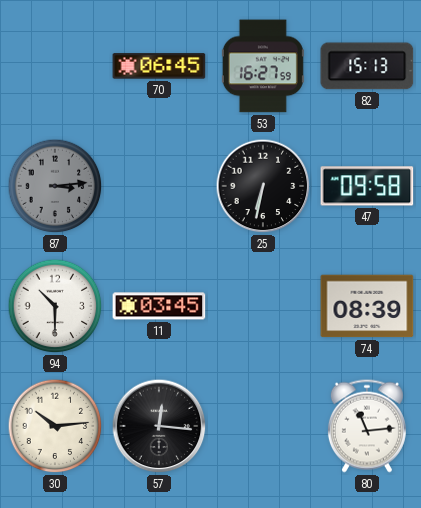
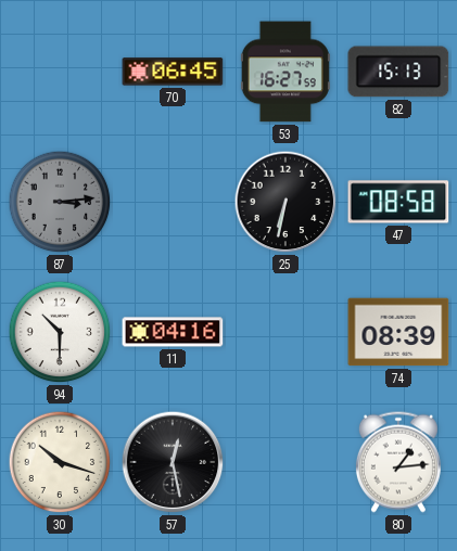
47: 09:58 -> 08:58 (398, 202)
11: 03:45 -> 04:16 (173, 332)
30: 10:14 -> 10:18 (60, 462)
57: 12:16 -> 12:28 (173, 462)
80: 11:14 -> 1:14 (398, 462)
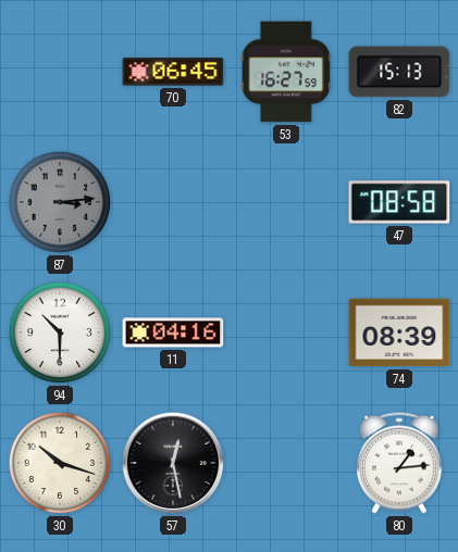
25: 6:32 -> none (285, 202)
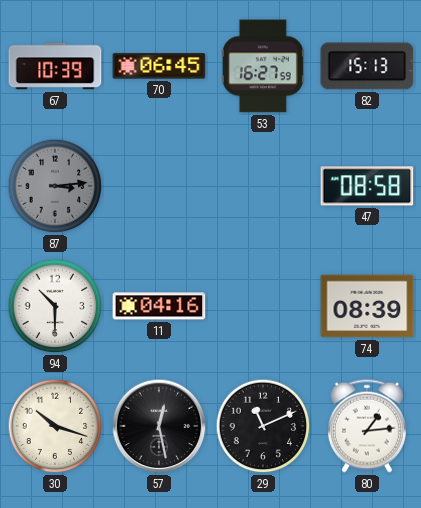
67: none -> 10:39 (55, 66)
29: none -> 11:11 (263, 426)
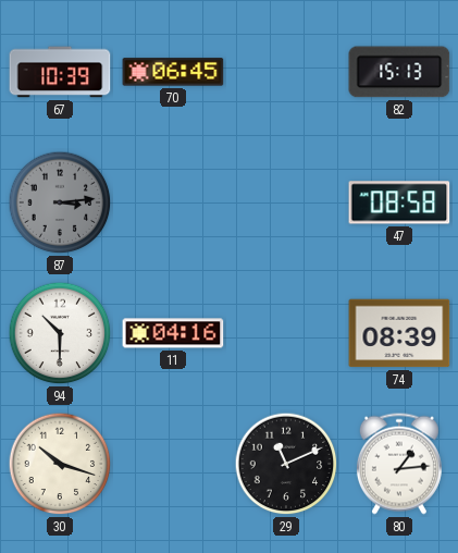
53: 16:27 -> none (263, 66)
57: 12:28 -> none (159, 426)
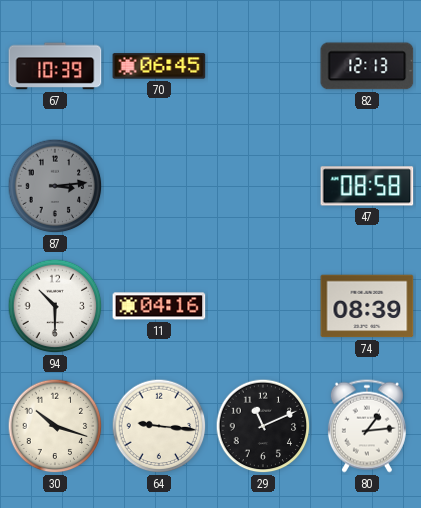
82: 15:13 -> 12:13 (367, 66)
64: none -> 9:16 (159, 426)
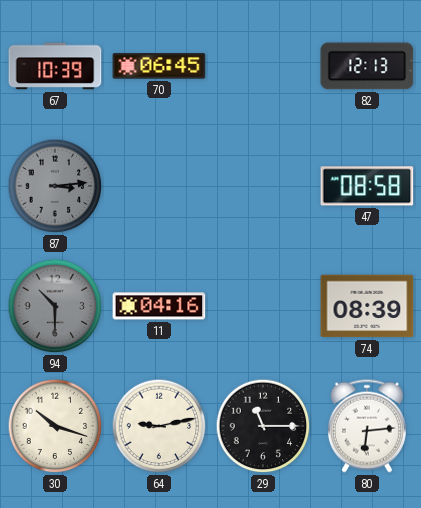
94 dial: white -> grey (55, 306)
64: 9:16 -> 9:13 (159, 426)
29: 11:11 -> 11:15 (263, 426)
80: 1:14 -> 6:14 (367, 426)
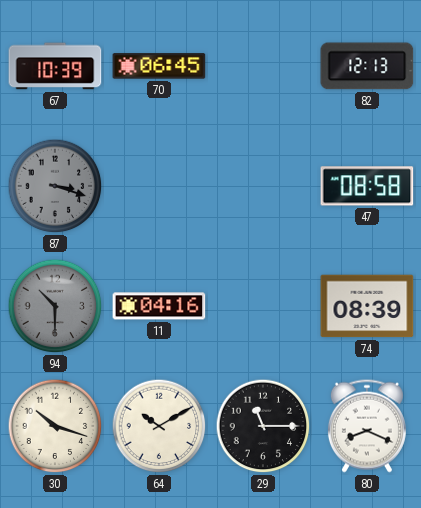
87: 3:14 -> 3:18 (55, 186)
64: 9:13 -> 10:10 (159, 426)
80: 6:14 -> 8:19 (367, 426)
